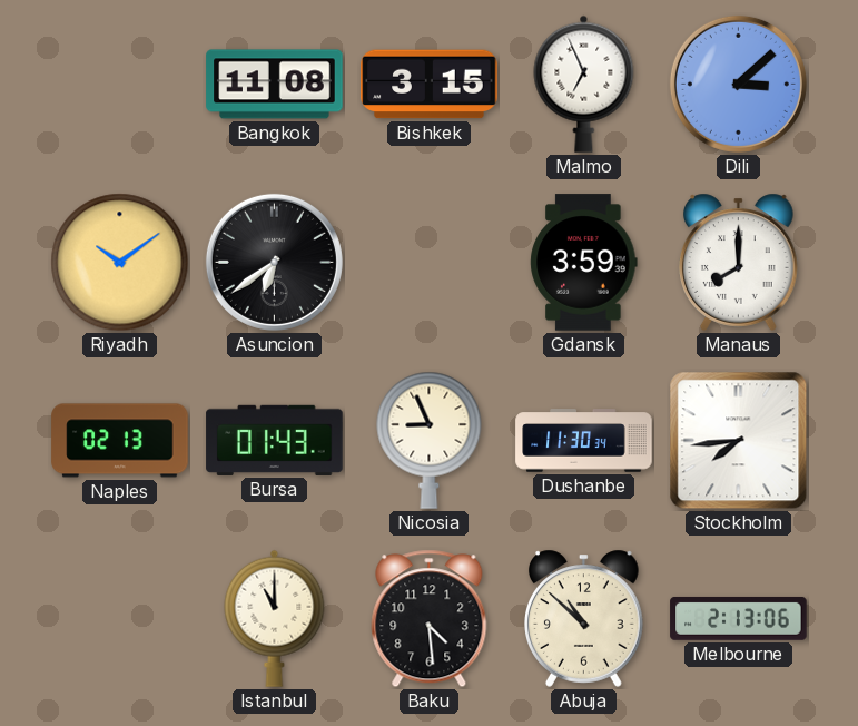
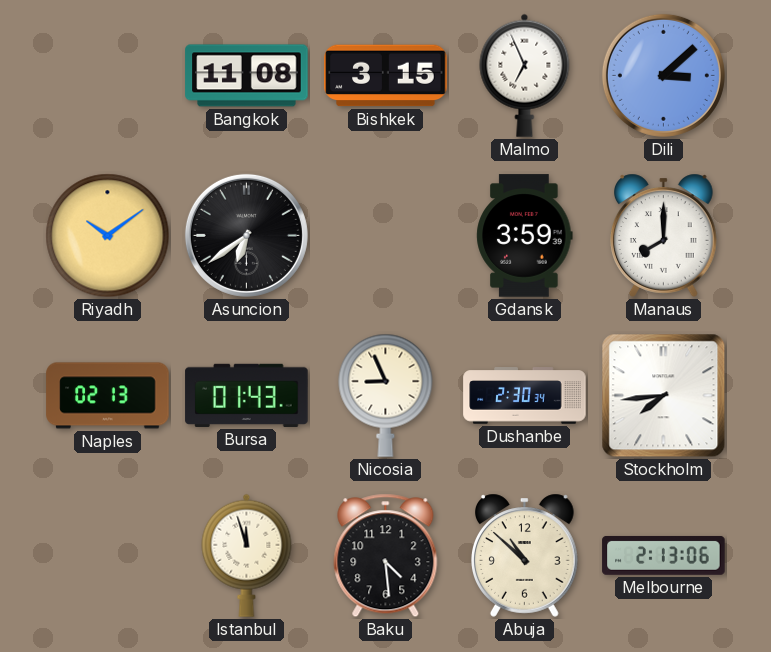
Dushanbe: 11:30 -> 2:30 (525, 396)
Istanbul: 11:00 -> 11:57 (247, 555)
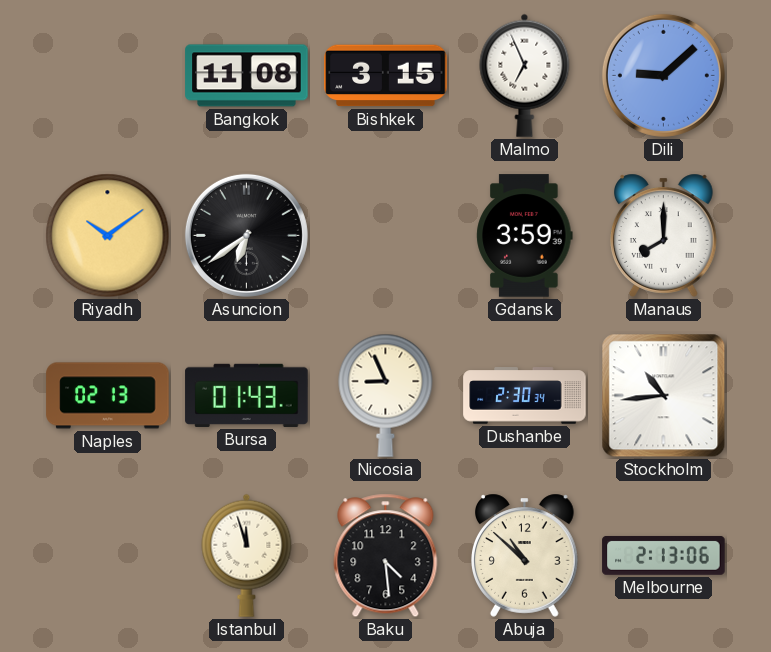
Dili: 3:08 -> 9:08 (663, 75)
Stockholm: 7:44 -> 10:44 (664, 396)
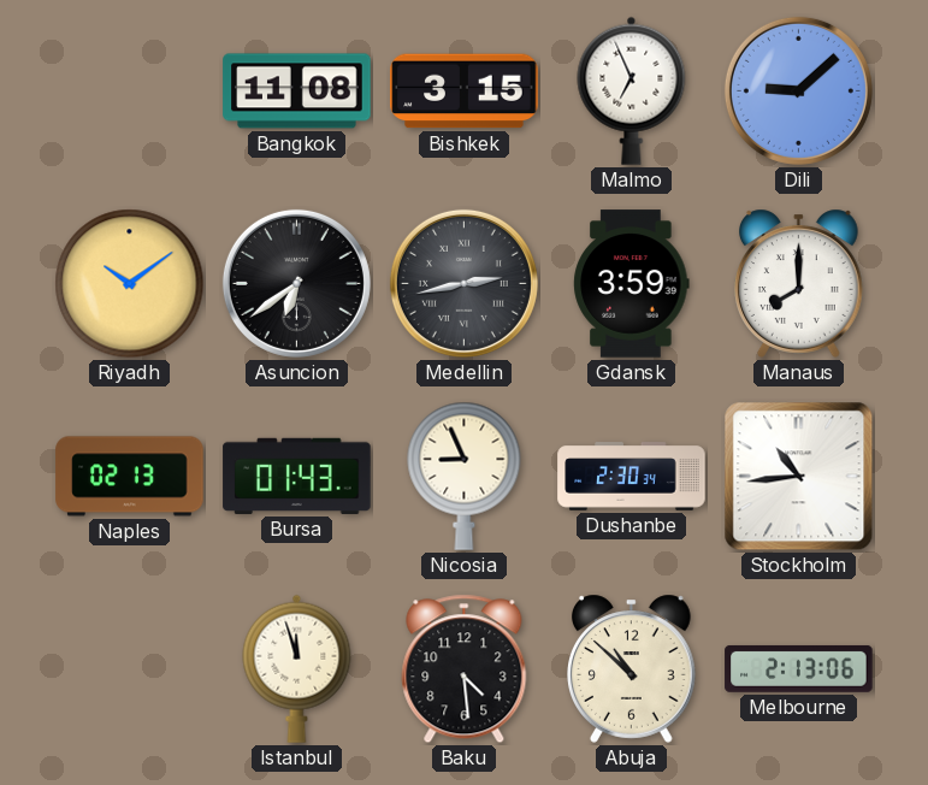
Medellin: none -> 2:43 (463, 283)
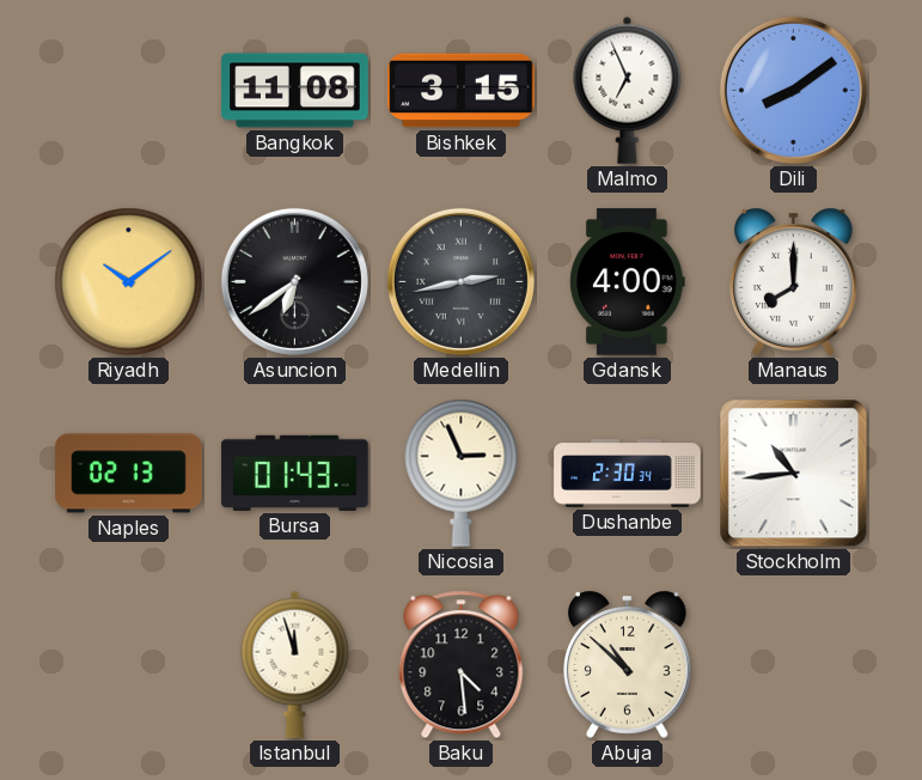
Dili: 9:08 -> 8:09 (793, 90)
Gdansk: 3:59 -> 4:00 (628, 282)
Nicosia: 8:56 -> 2:56 (462, 473)
Melbourne: 2:13 -> none (799, 668)
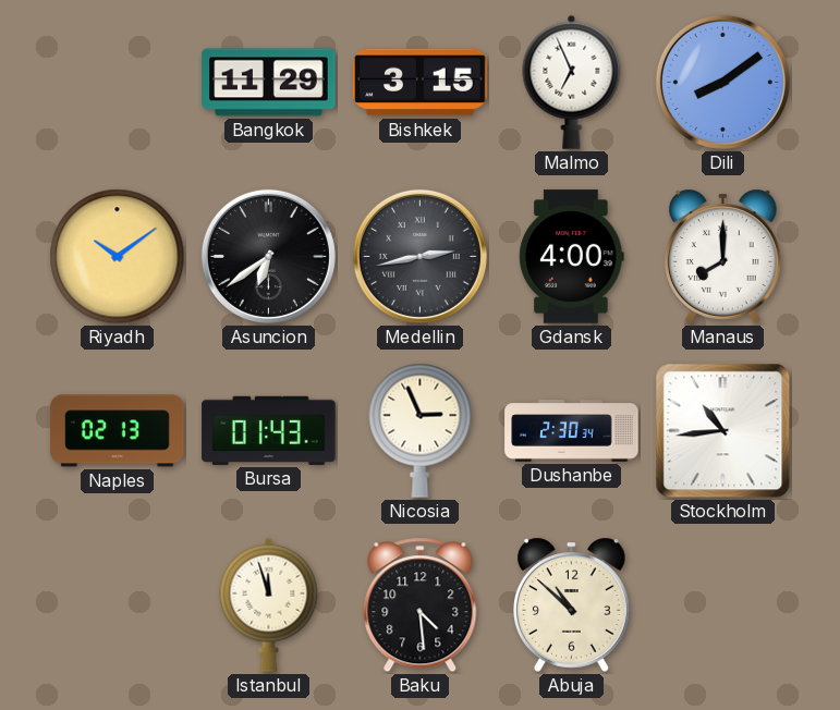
Bangkok: 11:08 -> 11:29 (269, 83)
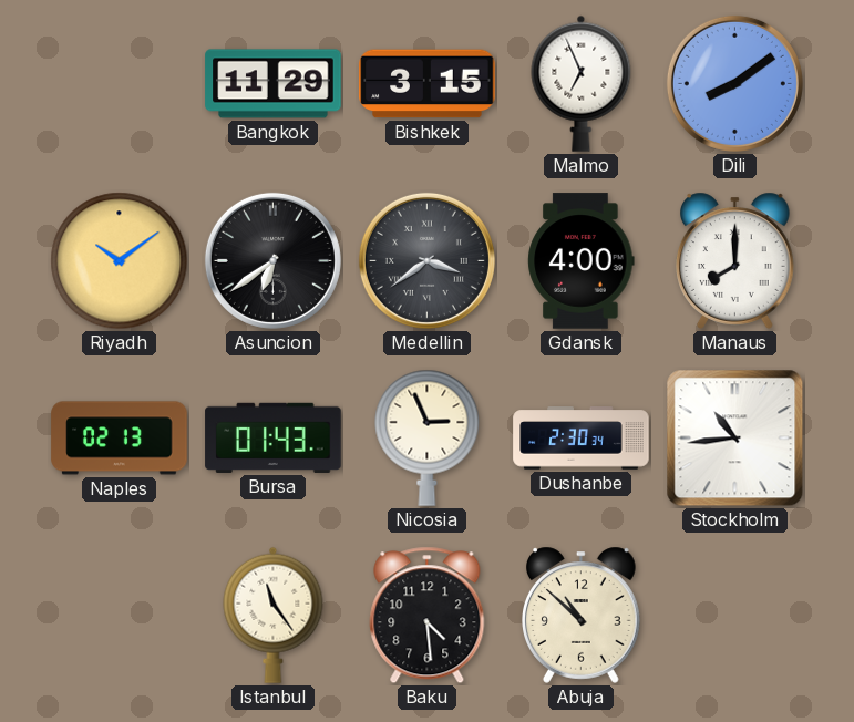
Medellin: 2:43 -> 3:39 (426, 260)
Istanbul: 11:57 -> 11:24 (274, 615)
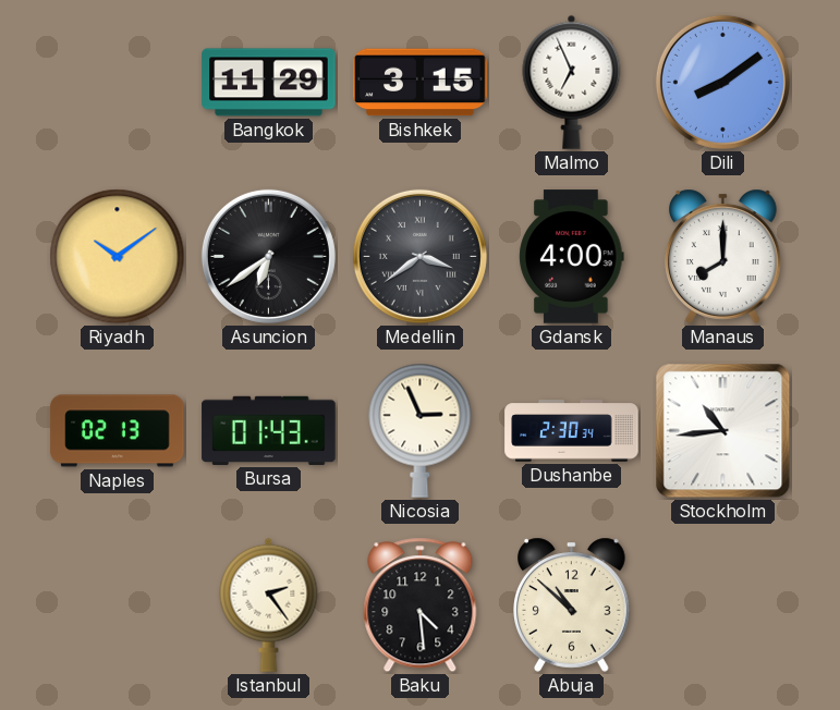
Istanbul: 11:24 -> 2:24 (269, 604)
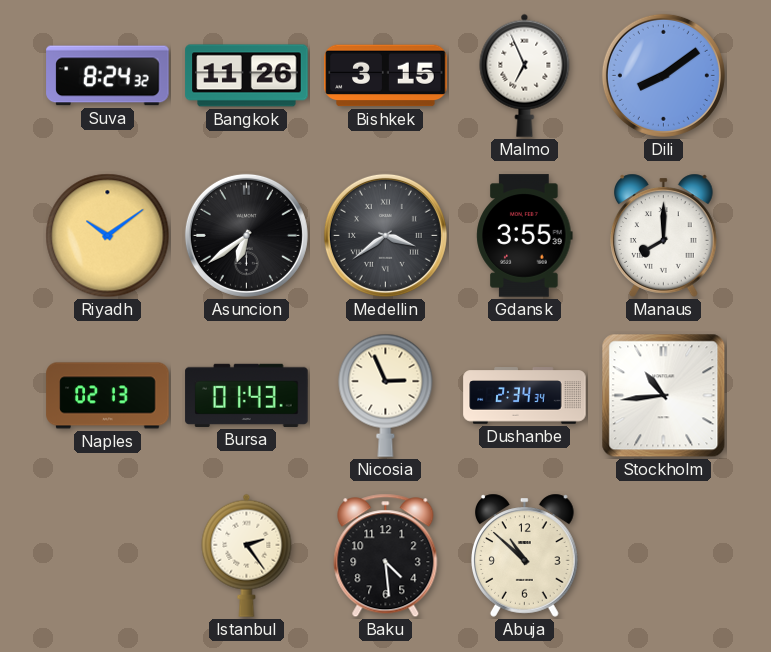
Suva: none -> 8:24 (108, 76)
Bangkok: 11:29 -> 11:26 (247, 76)
Gdansk: 4:00 -> 3:55 (525, 236)
Dushanbe: 2:30 -> 2:34 (525, 396)
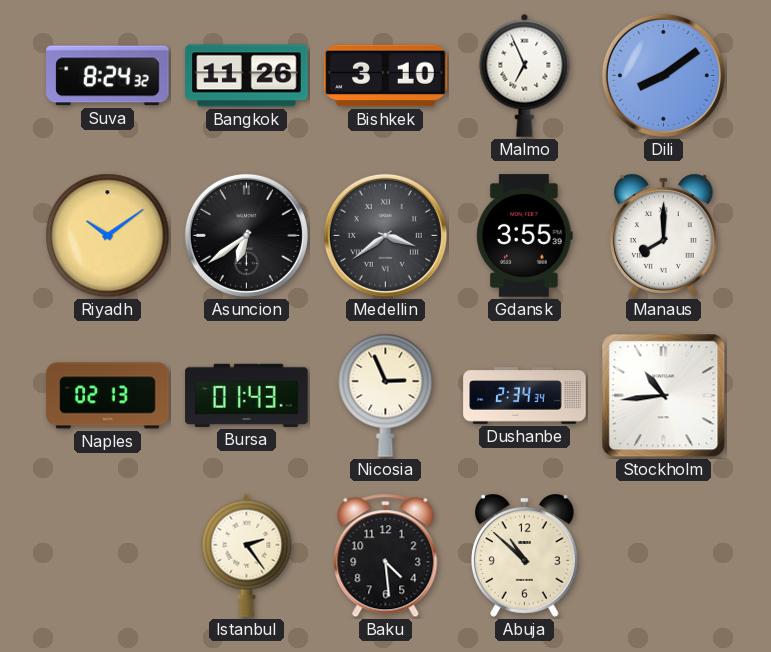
Bishkek: 3:15 -> 3:10 (386, 76)
